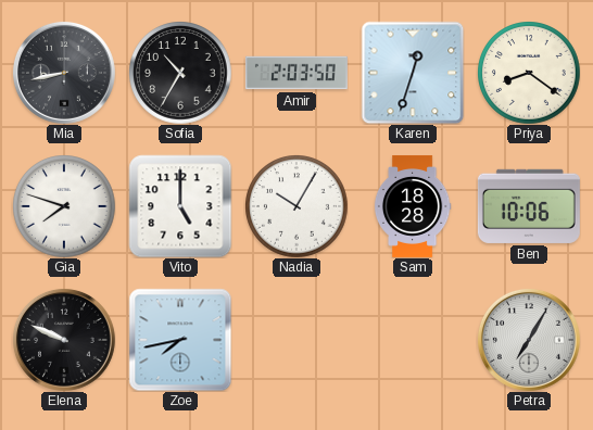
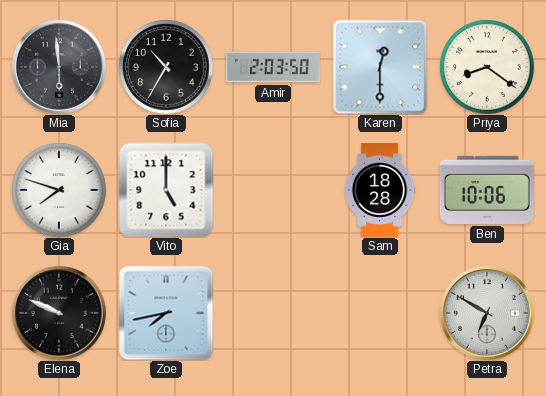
Mia: 8:43 -> 5:59 (59, 67)
Karen: 12:33 -> 12:30 (380, 67)
Nadia: 10:05 -> none (296, 206)
Petra: 7:05 -> 6:50 (487, 313)
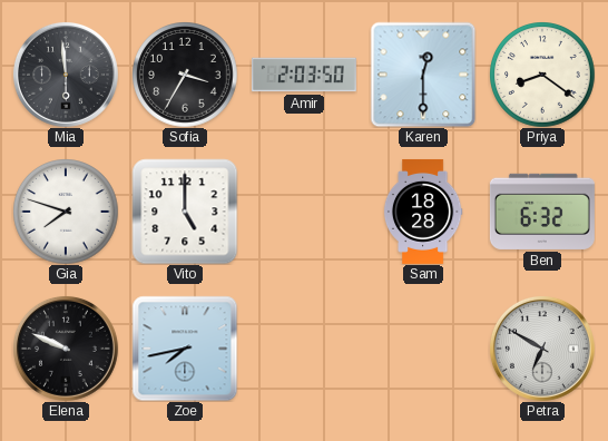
Sofia: 10:35 -> 3:35 (185, 75)
Ben: 10:06 -> 6:32 (542, 212)
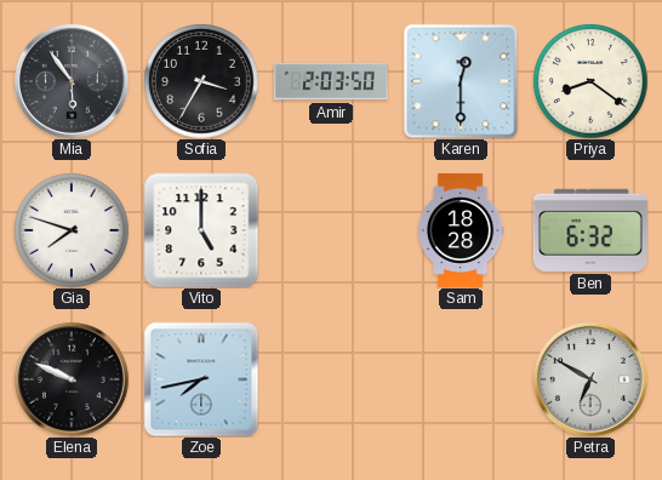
Mia: 5:59 -> 5:54 (72, 81)
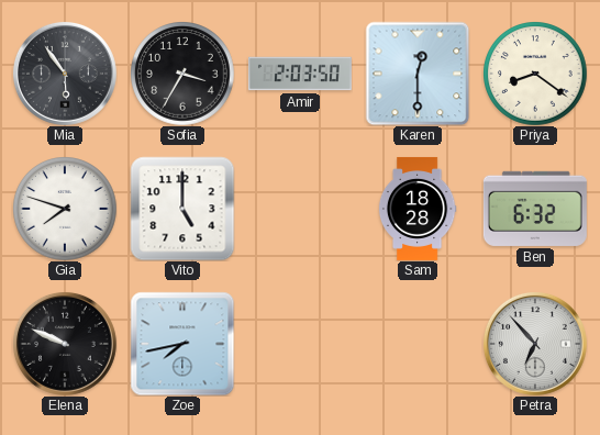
Petra: 6:50 -> 6:53 (535, 344)
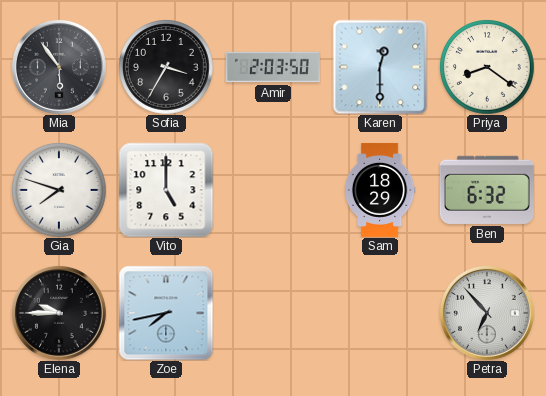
Sam: 18:28 -> 18:29 (380, 190)
Elena: 9:49 -> 9:45 (59, 313)
